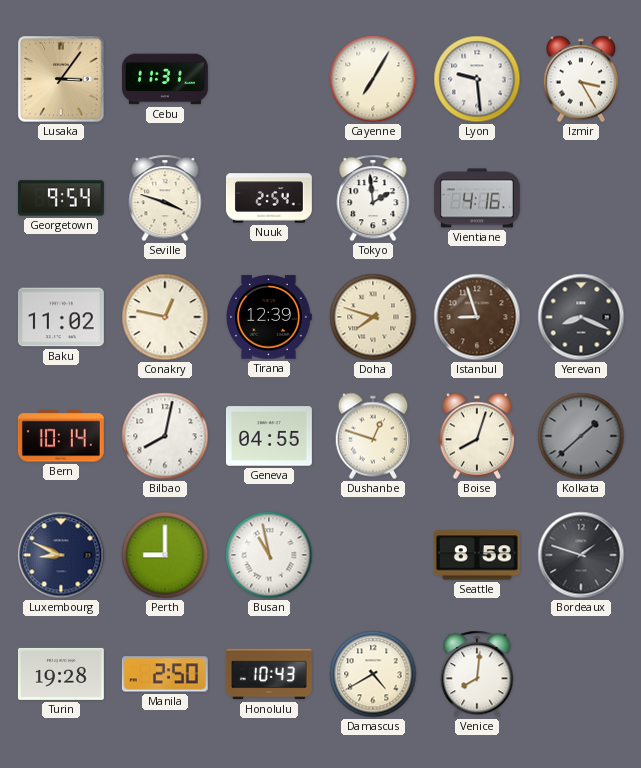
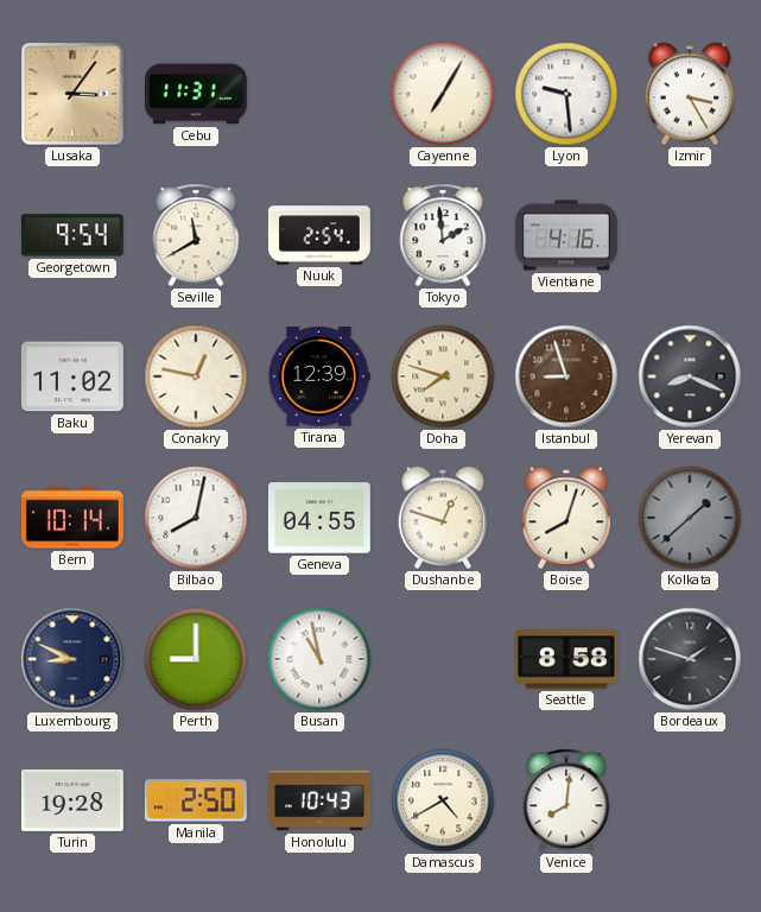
Seville: 3:48 -> 11:40 (196, 235)
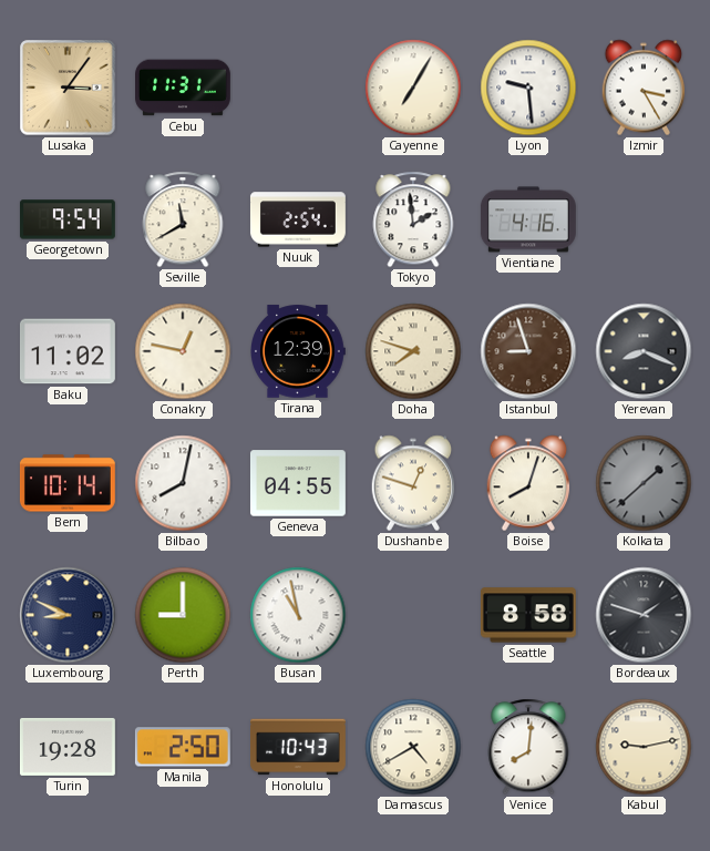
Kabul: none -> 9:13 (644, 747)
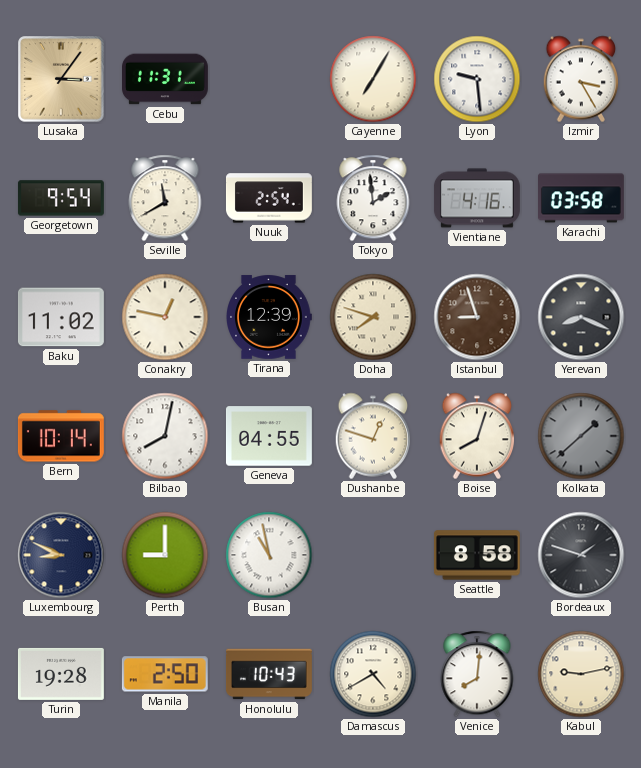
Karachi: none -> 03:58 (582, 198)
